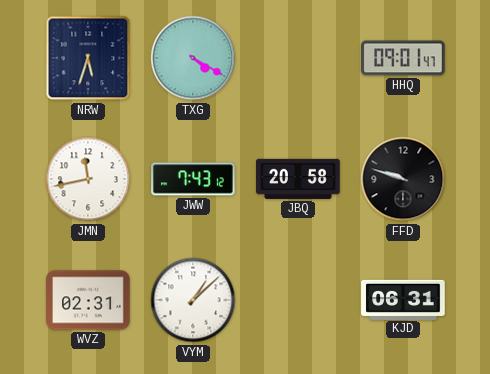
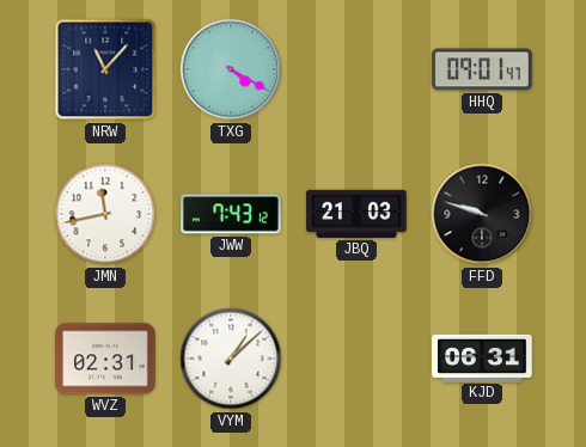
NRW: 5:33 -> 11:07 (105, 69)
JBQ: 20:58 -> 21:03 (356, 214)
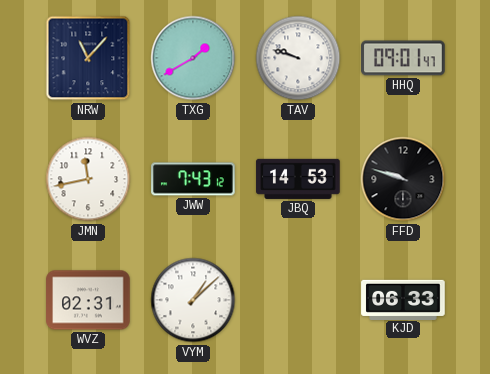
TXG: 4:20 -> 1:40 (193, 58)
TAV: none -> 9:48 (298, 58)
JBQ: 21:03 -> 14:53 (298, 179)
KJD: 06:31 -> 06:33 (403, 299)
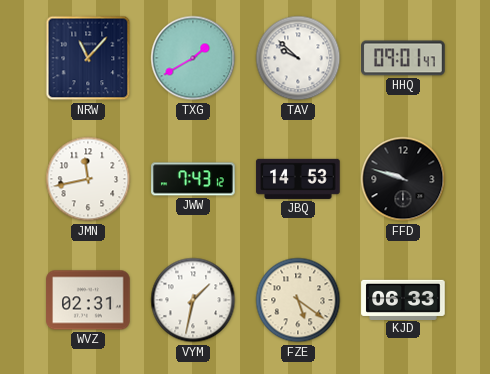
TAV: 9:48 -> 9:52 (298, 58)
VYM: 1:08 -> 1:32 (193, 300)
FZE: none -> 5:21 (298, 300)
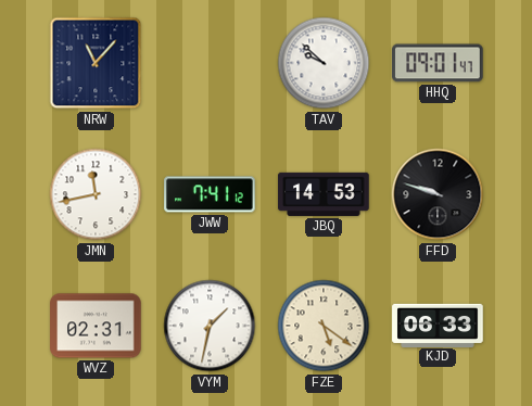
TXG: 1:40 -> none (193, 58)
JWW: 7:43 -> 7:41 (210, 194)
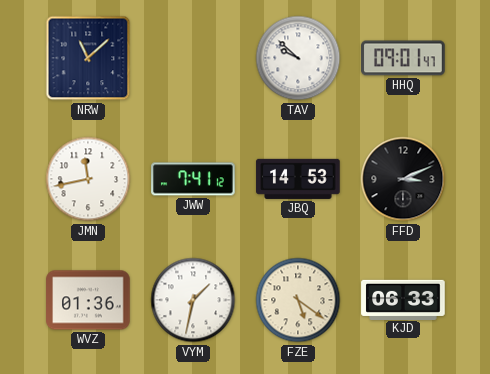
NRW: 11:07 -> 11:08 (88, 58)
FFD: 9:48 -> 3:11 (403, 179)
WVZ: 02:31 -> 01:36 (88, 300)
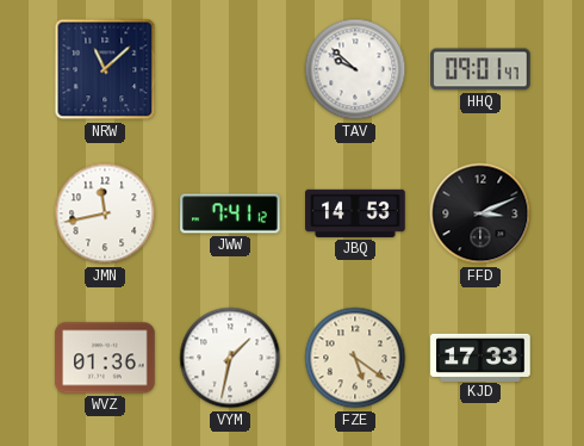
KJD: 06:33 -> 17:33 (480, 357)
